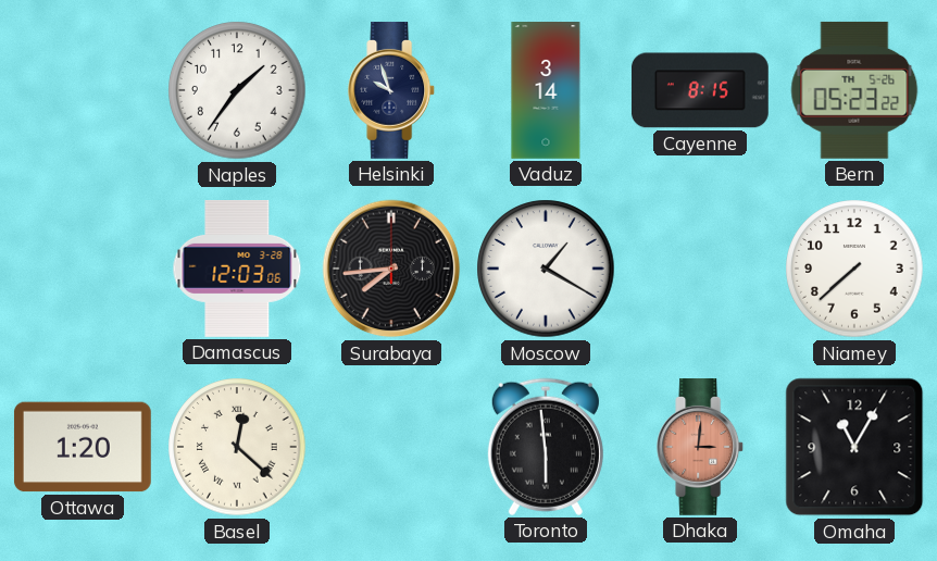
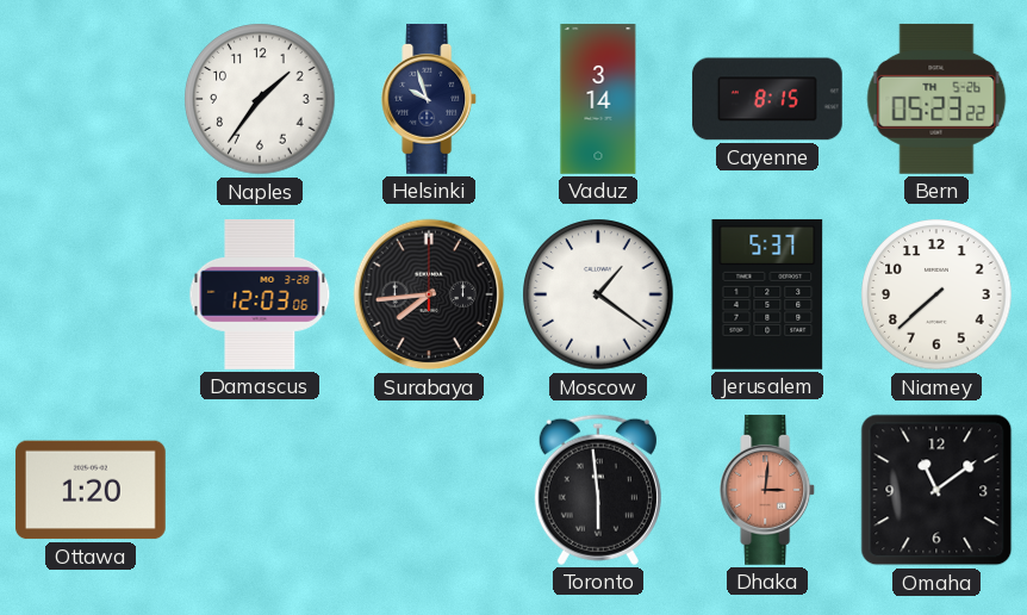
Moscow: 1:20 -> 1:21 (598, 294)
Jerusalem: none -> 5:37 (767, 294)
Basel: 12:22 -> none (237, 447)
Omaha: 11:05 -> 11:09 (936, 490)
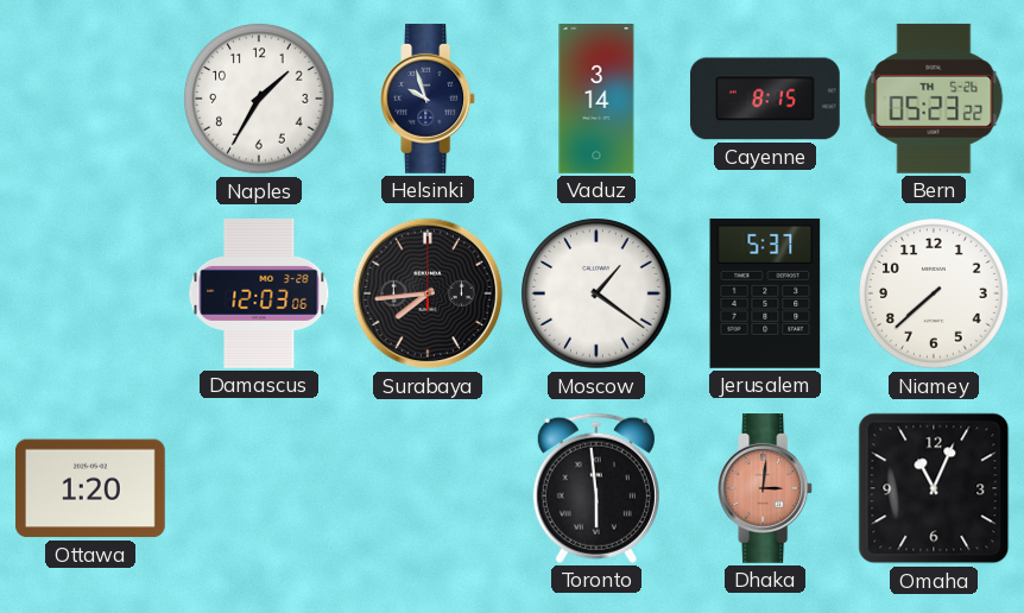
Naples: 1:36 -> 1:35 (259, 99)
Omaha: 11:09 -> 11:04 (934, 488)
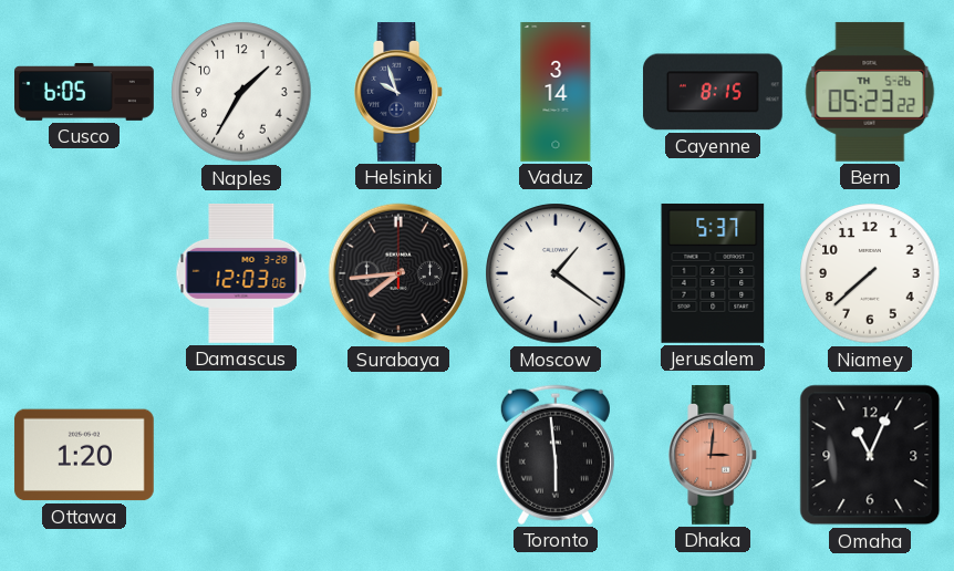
Cusco: none -> 6:05 (85, 92)
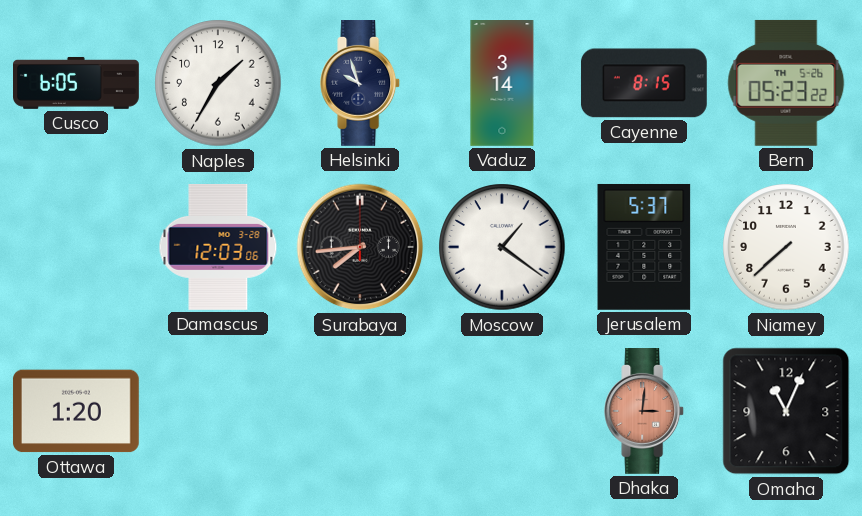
Toronto: 5:59 -> none (556, 455)
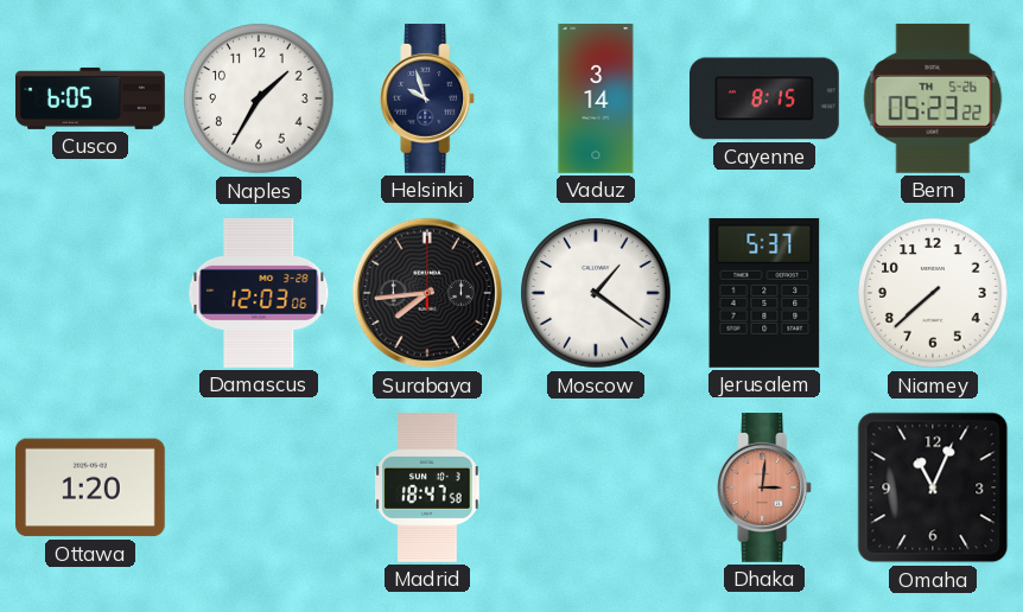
Madrid: none -> 18:47 (427, 487)
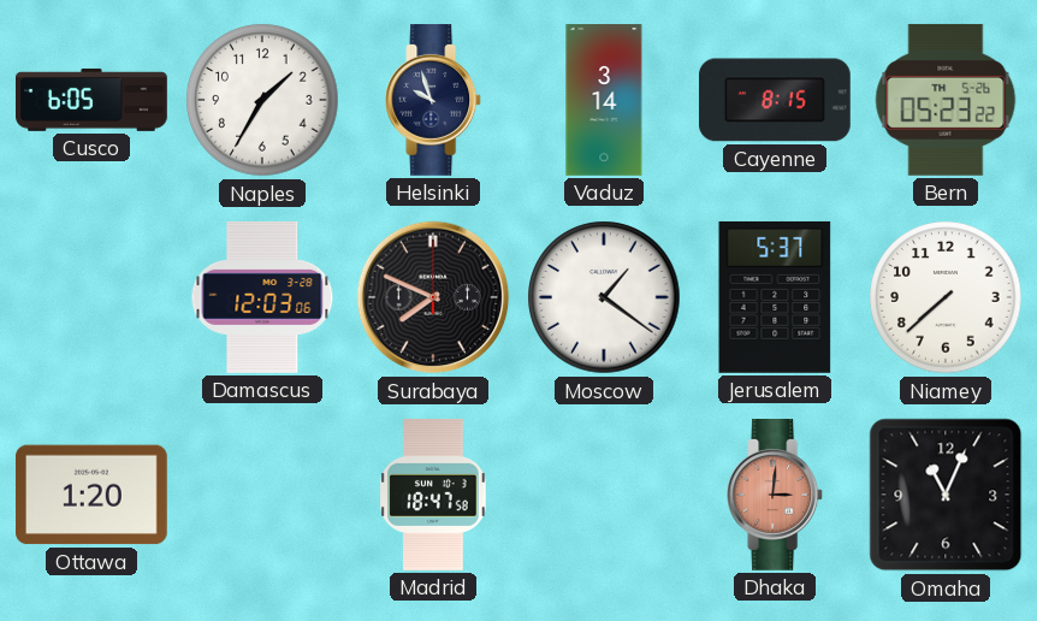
Surabaya: 7:44 -> 7:49 (433, 297)
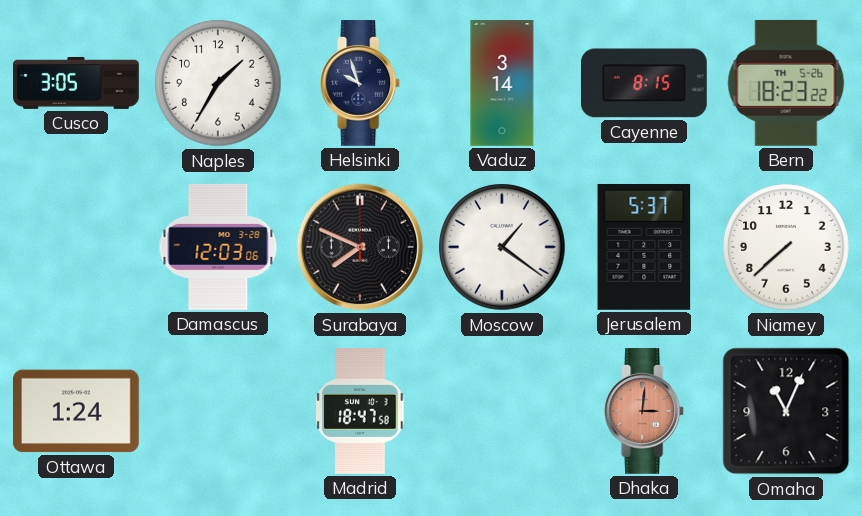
Cusco: 6:05 -> 3:05 (77, 83)
Bern: 05:23 -> 18:23 (786, 83)
Ottawa: 1:20 -> 1:24 (76, 411)
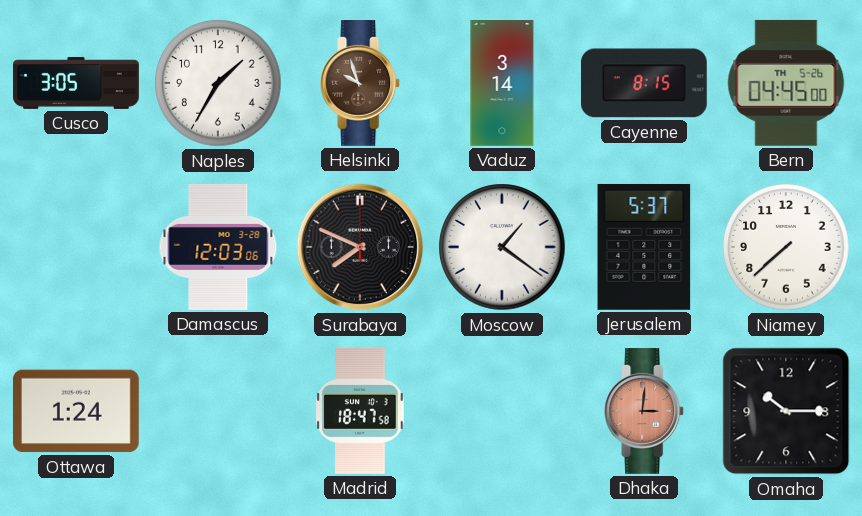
Helsinki dial: navy -> brown (361, 84)
Bern: 18:23 -> 04:45 (786, 83)
Omaha: 11:04 -> 10:15 (786, 411)
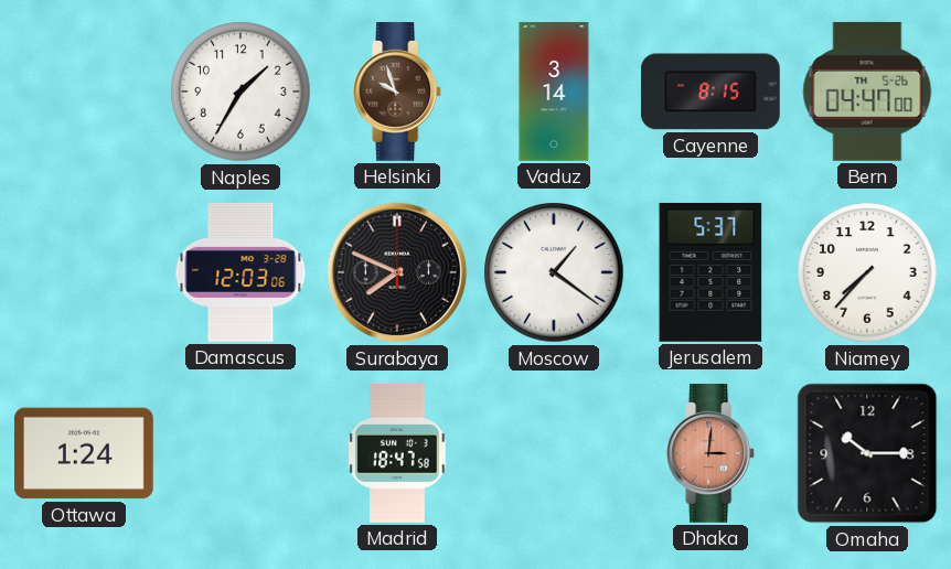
Cusco: 3:05 -> none (77, 83)
Bern: 04:45 -> 04:47 (867, 92)
Niamey: 7:38 -> 7:37 (867, 272)
